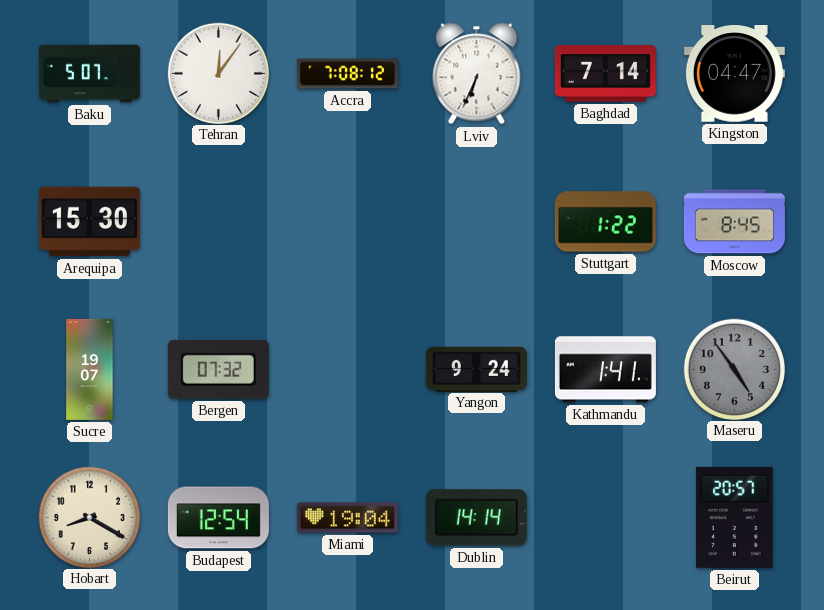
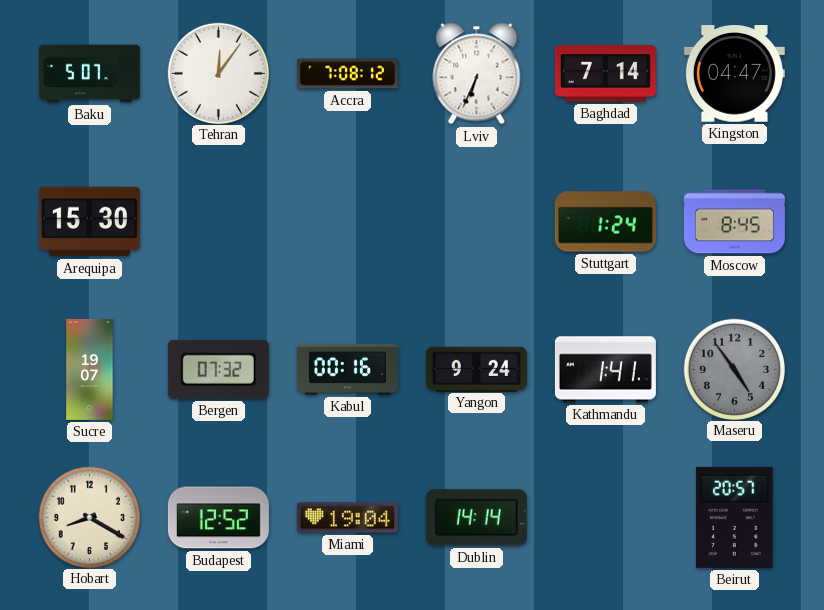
Stuttgart: 1:22 -> 1:24 (605, 222)
Kabul: none -> 00:16 (347, 370)
Budapest: 12:54 -> 12:52 (218, 518)
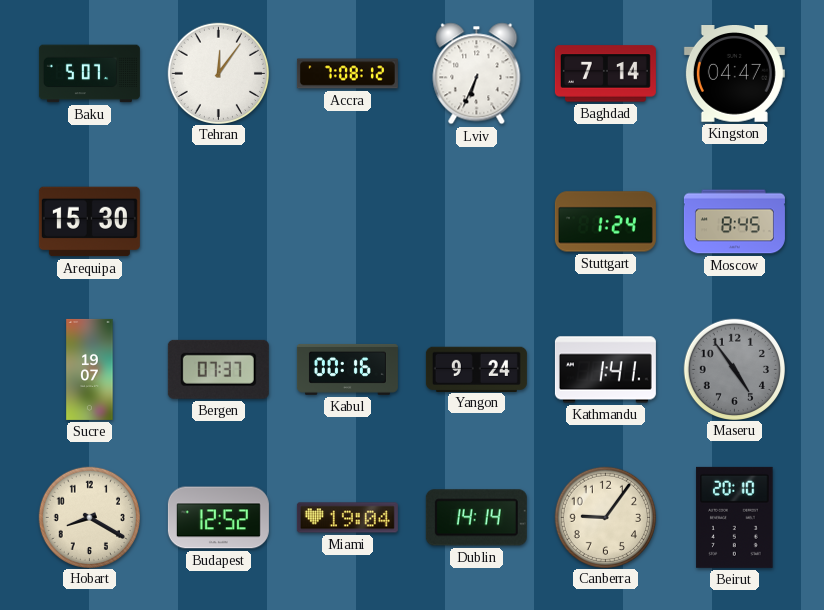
Bergen: 07:32 -> 07:37 (218, 369)
Canberra: none -> 9:06 (605, 517)
Beirut: 20:57 -> 20:10 (735, 517)
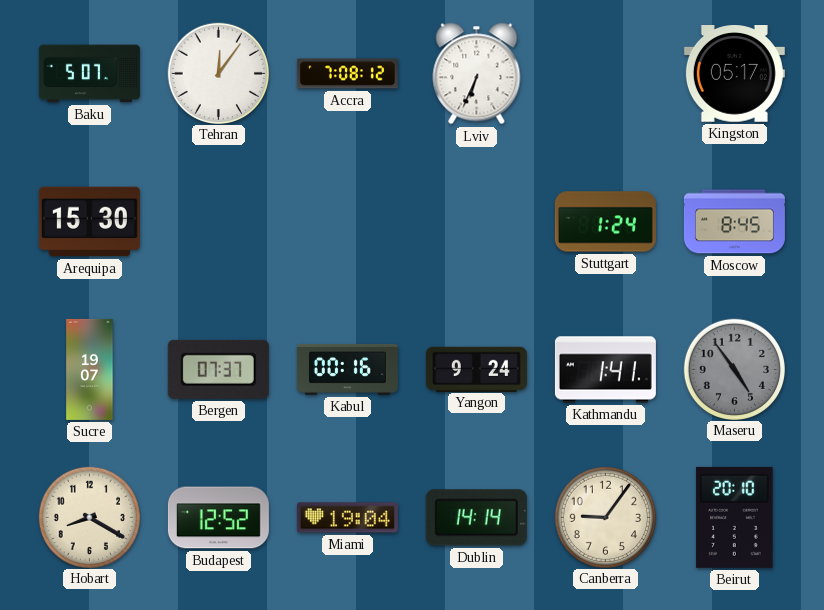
Baghdad: 7:14 -> none (605, 74)
Kingston: 04:47 -> 05:17 (734, 74)
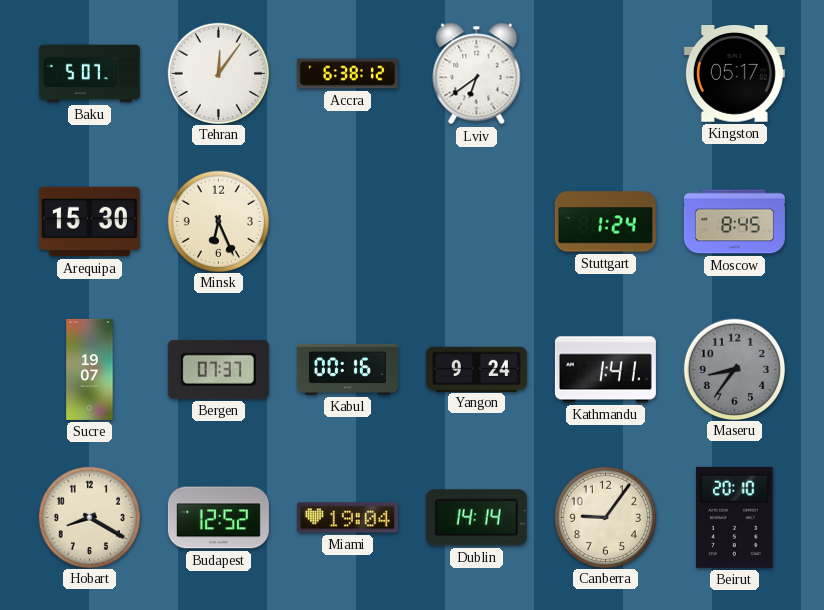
Accra: 7:08 -> 6:38 (347, 74)
Lviv: 6:34 -> 6:39 (477, 74)
Minsk: none -> 6:26 (218, 221)
Maseru: 4:54 -> 8:36 (734, 369)
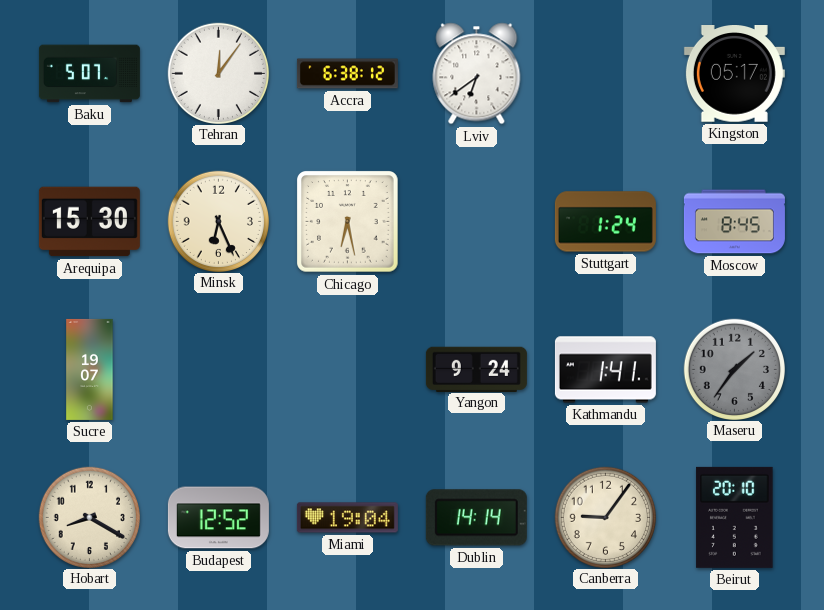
Chicago: none -> 6:28 (348, 222)
Bergen: 07:37 -> none (218, 369)
Kabul: 00:16 -> none (347, 370)
Maseru: 8:36 -> 1:36 (734, 369)
